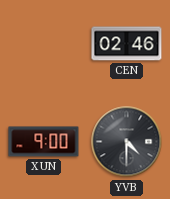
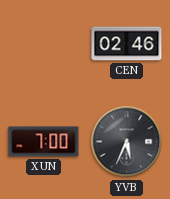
XUN: 9:00 -> 7:00 (44, 142)
YVB: 4:30 -> 5:34 (127, 142)
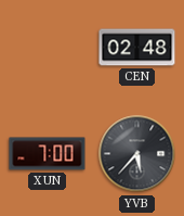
CEN: 02:46 -> 02:48 (137, 48)
YVB: 5:34 -> 5:37 (137, 154)
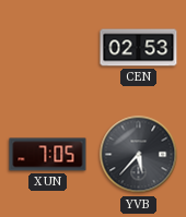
CEN: 02:48 -> 02:53 (139, 48)
XUN: 7:00 -> 7:05 (48, 155)
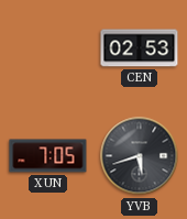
YVB: 5:37 -> 5:42 (140, 156)
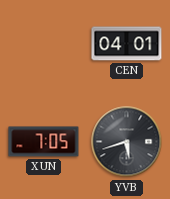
CEN: 02:53 -> 04:01 (127, 44)
